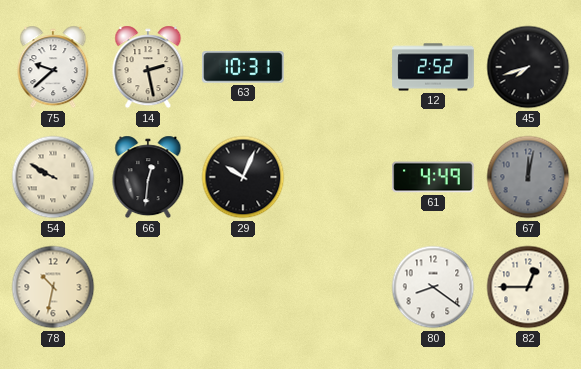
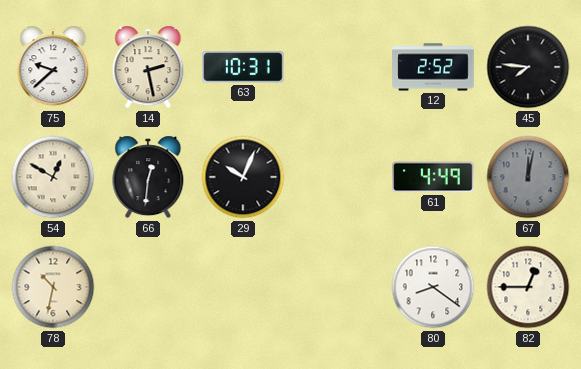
45: 7:42 -> 7:46 (528, 67)
54: 9:50 -> 12:50 (53, 177)
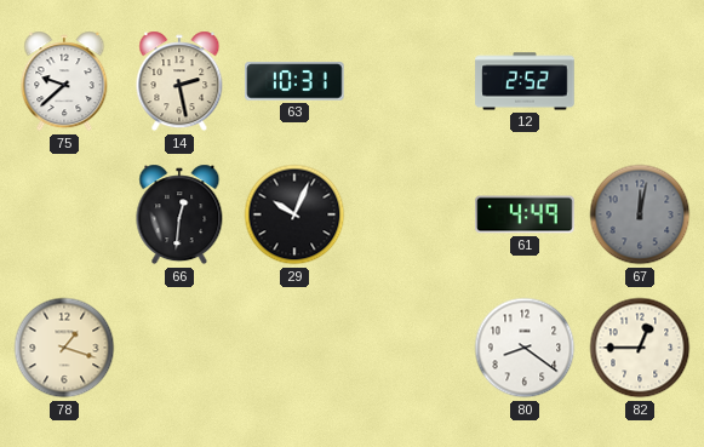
45: 7:46 -> none (528, 67)
54: 12:50 -> none (53, 177)
78: 10:32 -> 1:18 (64, 348)
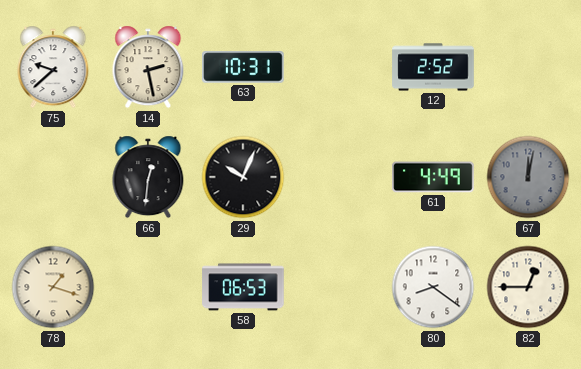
58: none -> 06:53 (243, 287)
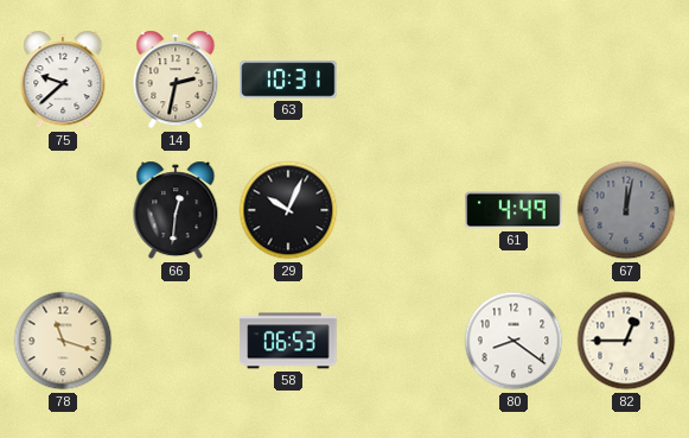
14: 2:28 -> 2:32 (176, 80)
12: 2:52 -> none (433, 67)
78: 1:18 -> 11:18 (63, 341)
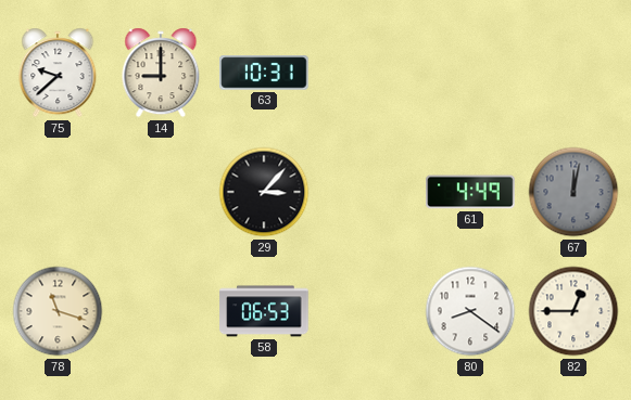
14: 2:32 -> 9:00 (161, 73)
66: 12:31 -> none (176, 210)
29: 10:04 -> 3:07 (264, 192)
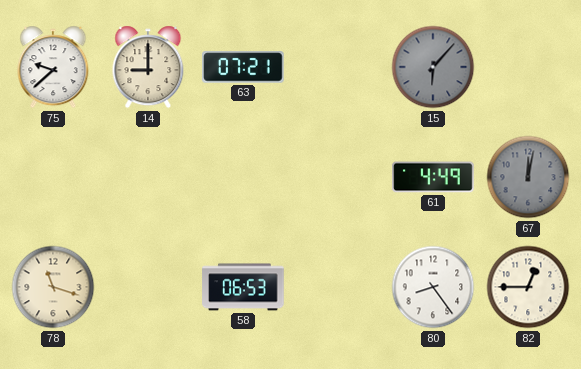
63: 10:31 -> 07:21 (243, 67)
15: none -> 6:07 (433, 67)
29: 3:07 -> none (264, 192)
80: 8:21 -> 8:24 (433, 287)
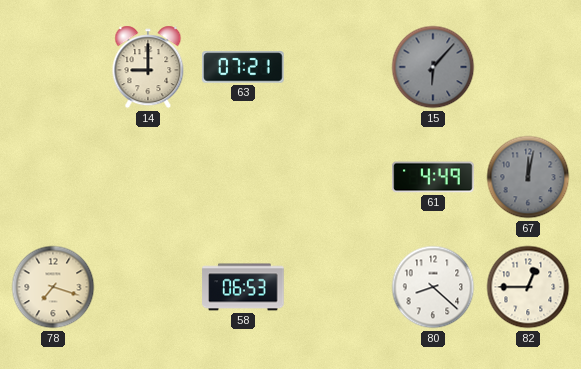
75: 9:38 -> none (53, 67)
78: 11:18 -> 7:18 (53, 287)
80: 8:24 -> 8:22 (433, 287)
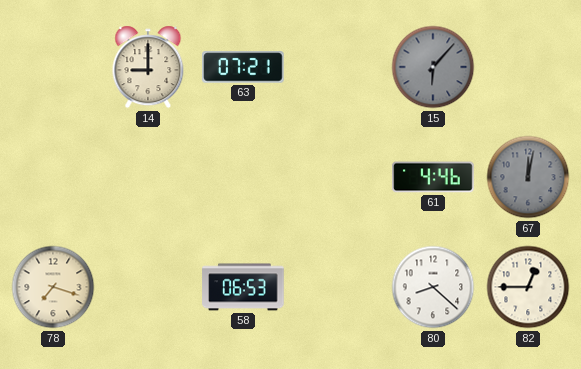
61: 4:49 -> 4:46 (433, 177)
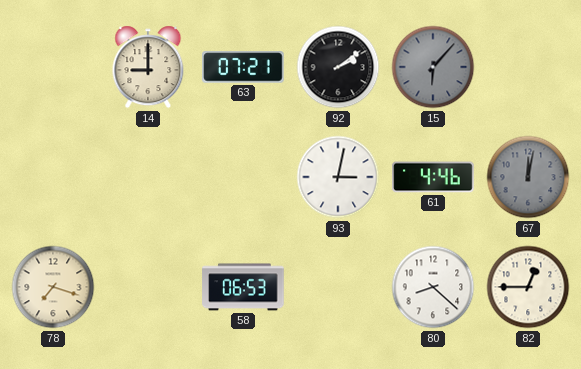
92: none -> 2:09 (338, 67)
93: none -> 3:02 (338, 177)
